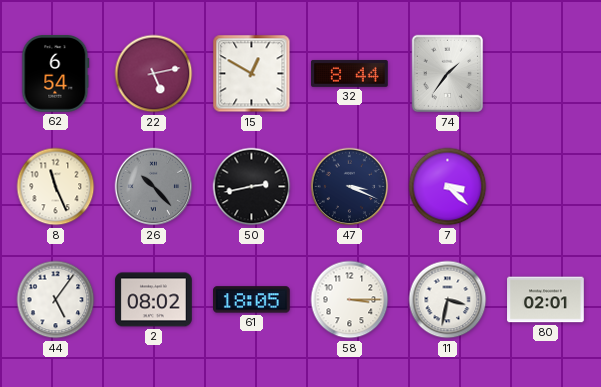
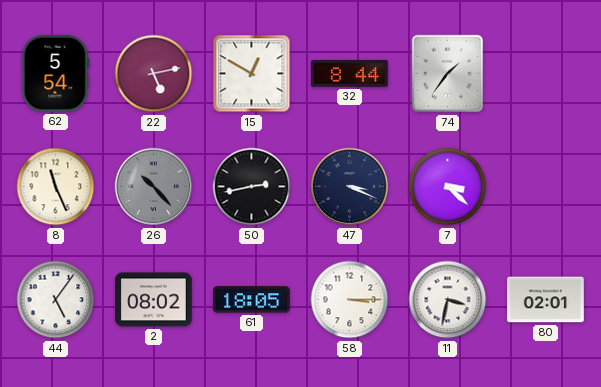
62: 6:54 -> 5:54 (56, 74)
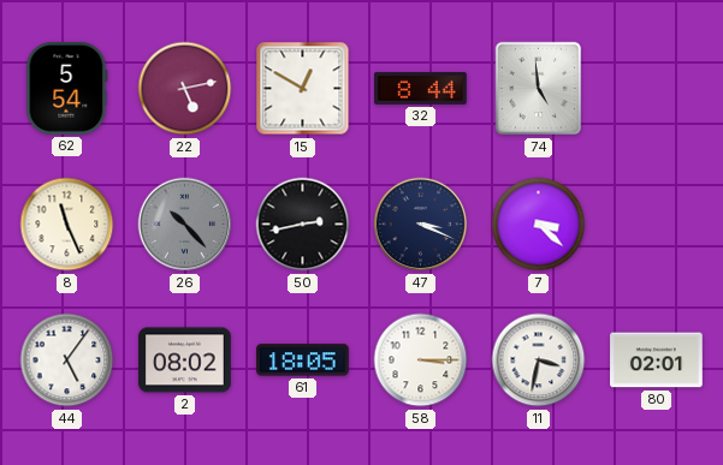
74: 1:36 -> 4:59 (539, 89)
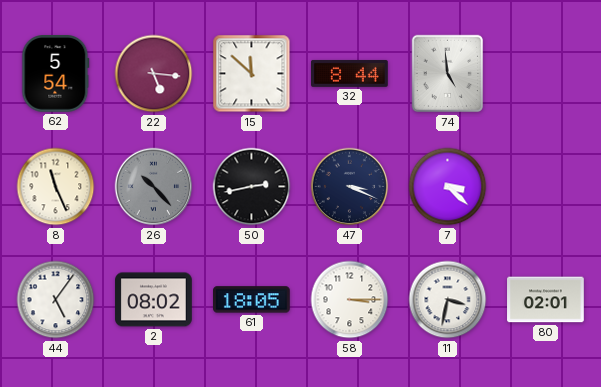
22: 5:13 -> 5:16 (154, 74)
15: 12:50 -> 11:52 (252, 74)
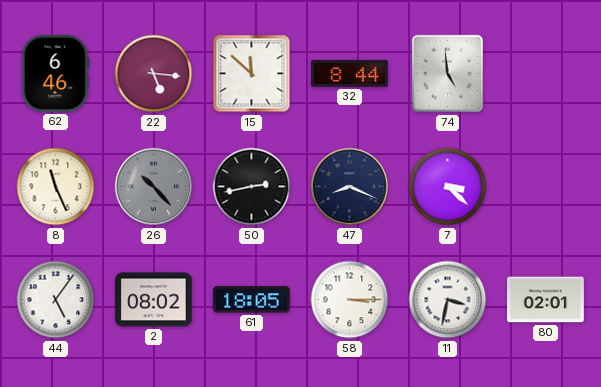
62: 5:54 -> 6:46 (56, 74)
47: 3:19 -> 8:19 (350, 187)
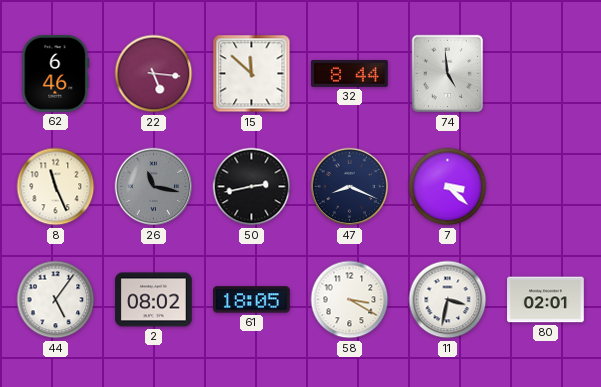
26: 10:23 -> 11:17 (154, 187)
58: 3:15 -> 3:20 (350, 300)
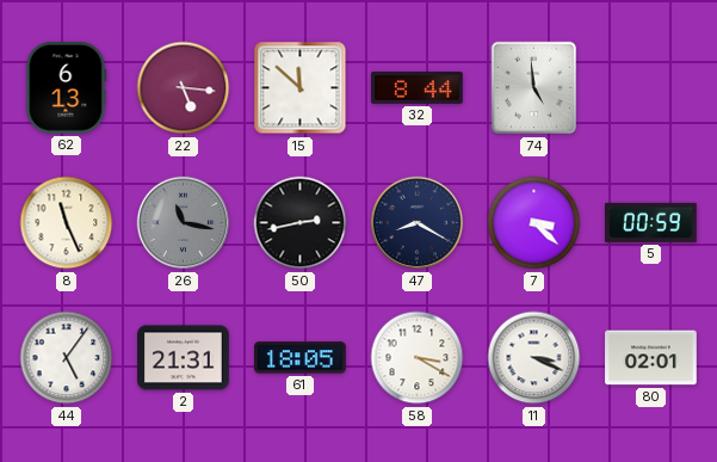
62: 6:46 -> 6:13 (67, 88)
47: 8:19 -> 8:20 (418, 223)
5: none -> 00:59 (651, 222)
2: 08:02 -> 21:31 (184, 358)
11: 3:32 -> 3:19 (534, 358)
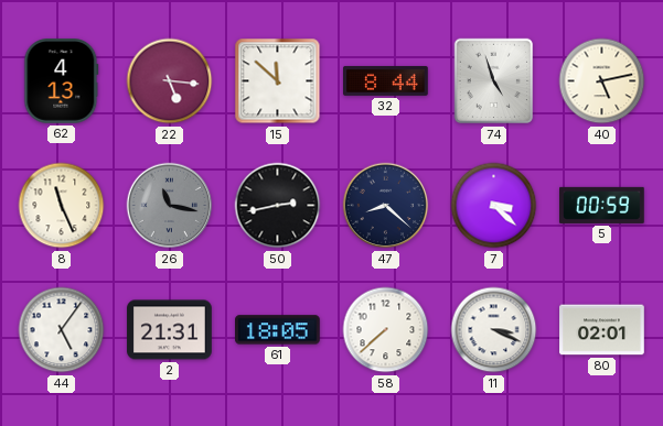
62: 6:13 -> 4:13 (62, 81)
74: 4:59 -> 4:57 (494, 81)
40: none -> 5:13 (602, 81)
47: 8:20 -> 8:22 (386, 206)
58: 3:20 -> 7:38 (386, 330)
